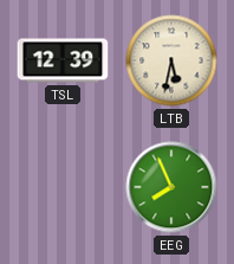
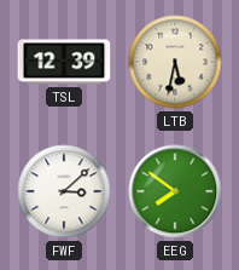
FWF: none -> 3:08 (64, 191)
EEG: 7:56 -> 7:51 (175, 191)
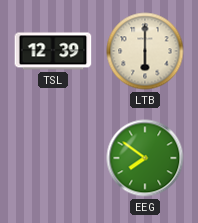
LTB: 5:32 -> 6:00 (145, 51)
FWF: 3:08 -> none (64, 191)
